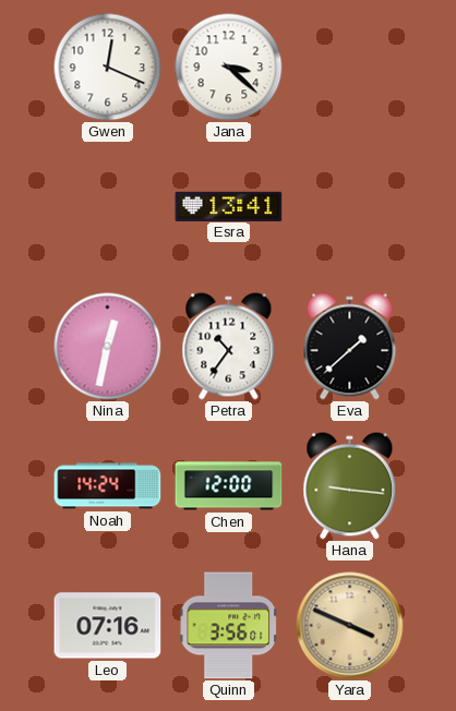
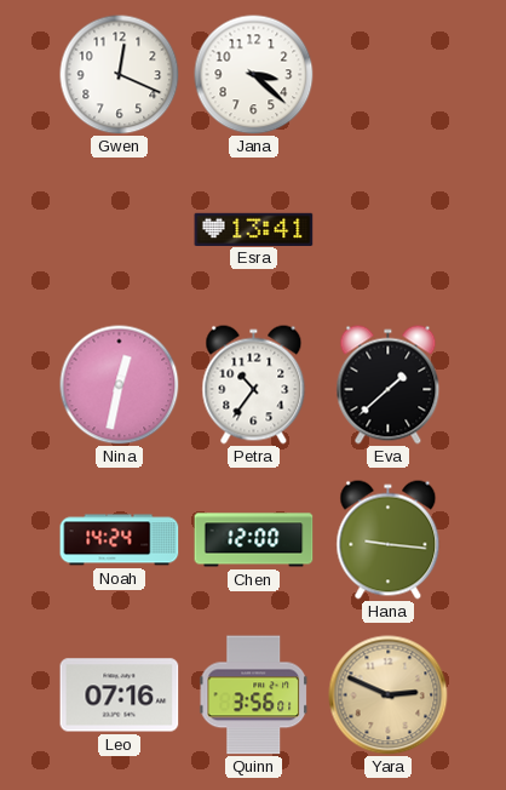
Yara: 3:49 -> 2:49 (389, 695)
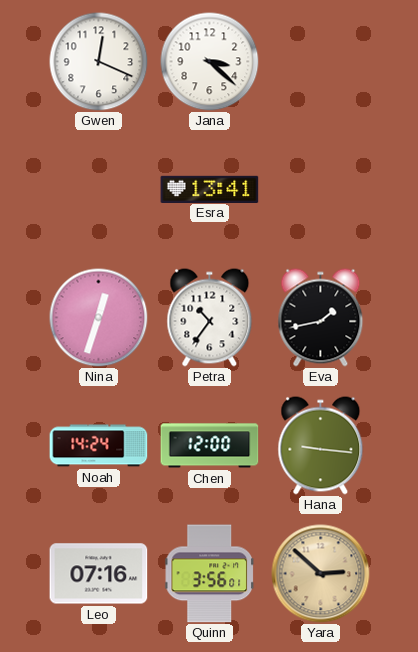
Nina: 12:32 -> 12:33 (99, 318)
Eva: 1:38 -> 1:43 (321, 318)
Yara: 2:49 -> 2:52 (321, 574)
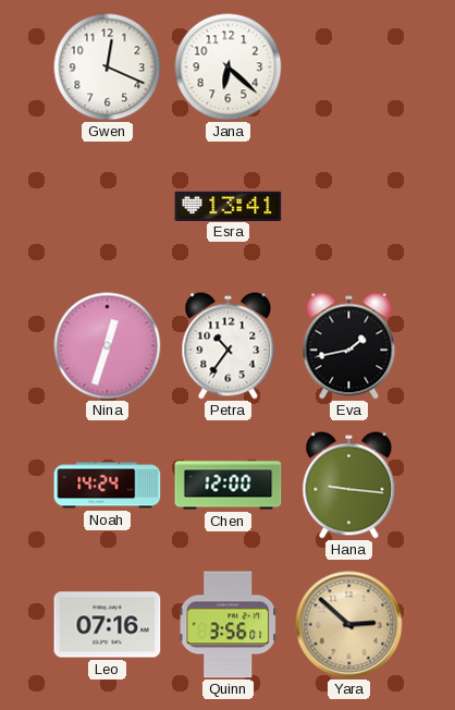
Jana: 3:22 -> 6:22 (229, 68)
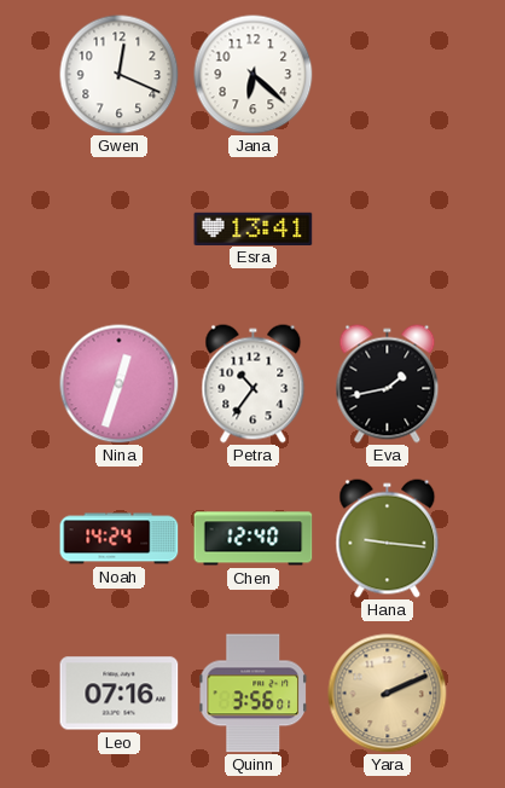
Chen: 12:00 -> 12:40 (254, 539)
Yara: 2:52 -> 2:11 (388, 694)
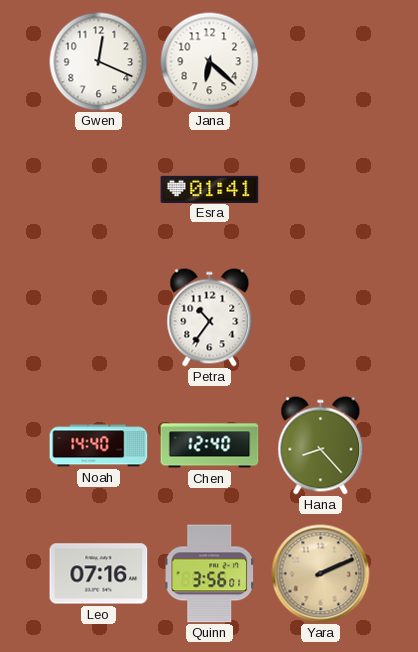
Esra: 13:41 -> 01:41 (210, 189)
Nina: 12:33 -> none (120, 384)
Eva: 1:43 -> none (388, 384)
Noah: 14:24 -> 14:40 (99, 446)
Hana: 9:16 -> 8:23 (321, 446)
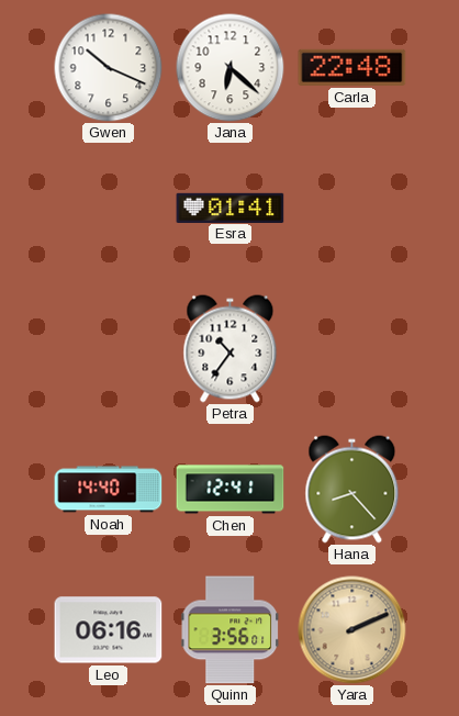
Gwen: 12:19 -> 10:19 (109, 68)
Carla: none -> 22:48 (352, 67)
Chen: 12:40 -> 12:41 (231, 490)
Leo: 07:16 -> 06:16 (109, 630)
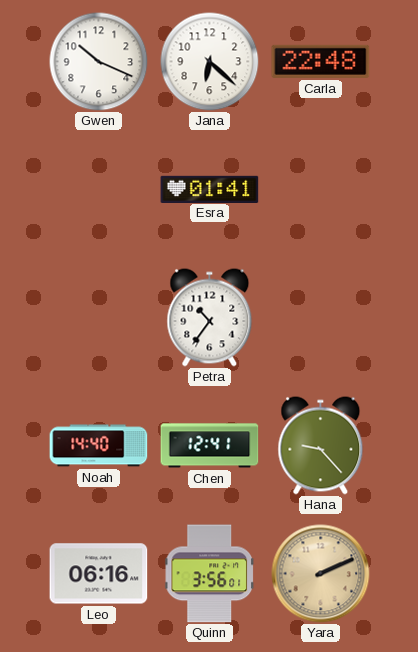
Hana: 8:23 -> 9:23 (321, 446)
